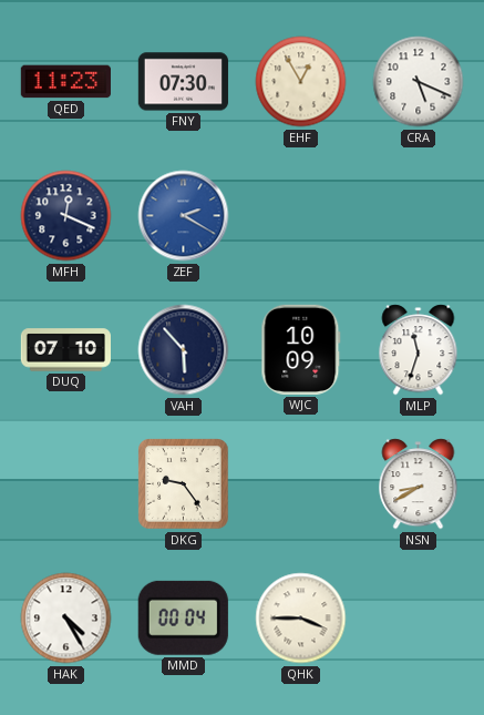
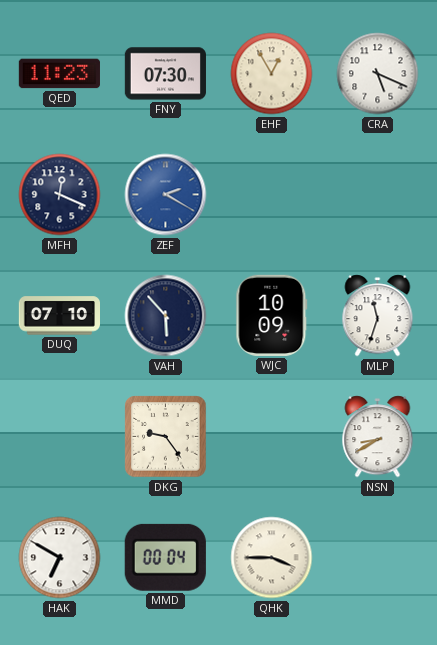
HAK: 4:25 -> 6:50 (60, 558)
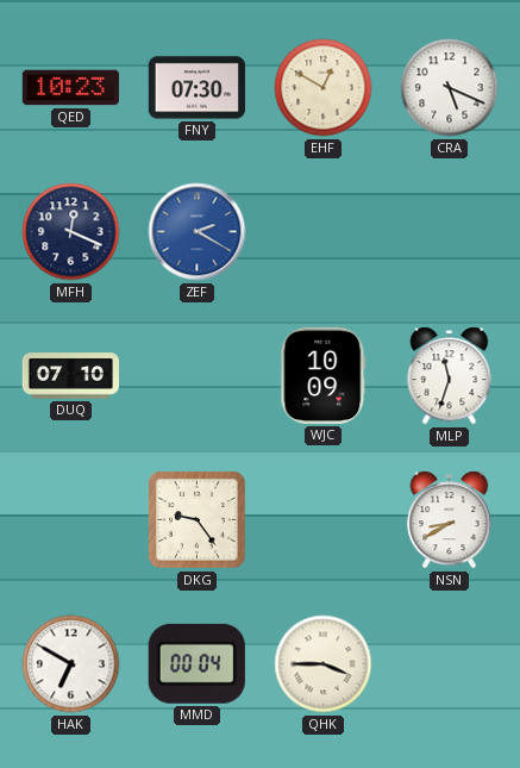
QED: 11:23 -> 10:23 (70, 88)
EHF: 12:55 -> 12:50 (324, 88)
VAH: 5:53 -> none (166, 316)
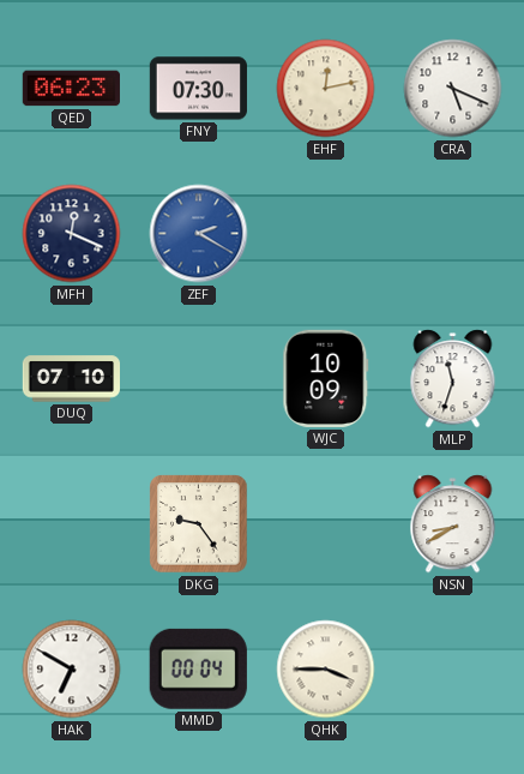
QED: 10:23 -> 06:23 (71, 89)
EHF: 12:50 -> 12:13 (326, 89)
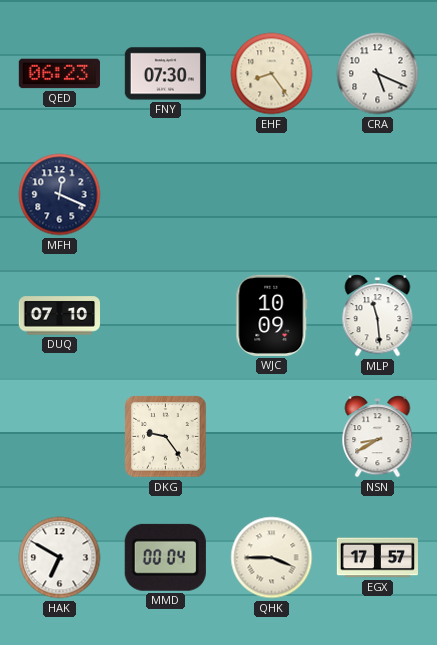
EHF: 12:13 -> 8:24 (272, 74)
ZEF: 2:20 -> none (199, 234)
MLP: 11:33 -> 11:29 (378, 316)
EGX: none -> 17:57 (377, 558)
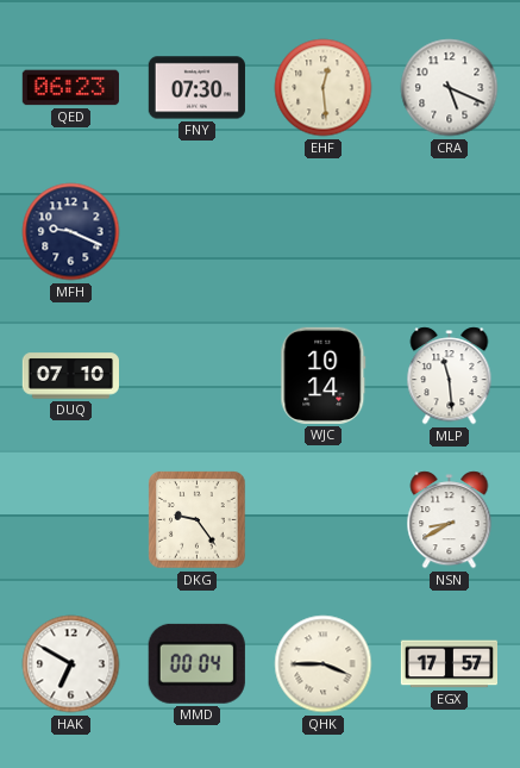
EHF: 8:24 -> 12:29 (324, 88)
MFH: 12:19 -> 9:19 (71, 232)
WJC: 10:09 -> 10:14 (324, 375)
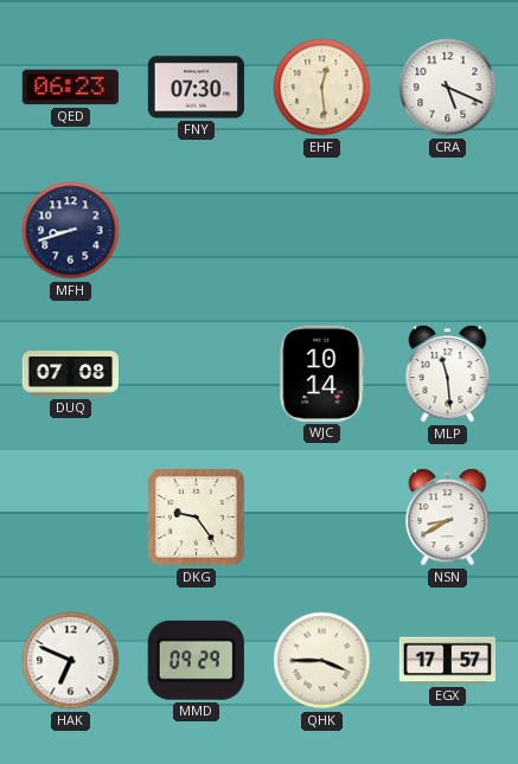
MFH: 9:19 -> 8:42 (71, 231)
DUQ: 07:10 -> 07:08 (70, 374)
HAK: 6:50 -> 6:49 (71, 661)
MMD: 00:04 -> 09:29 (196, 660)
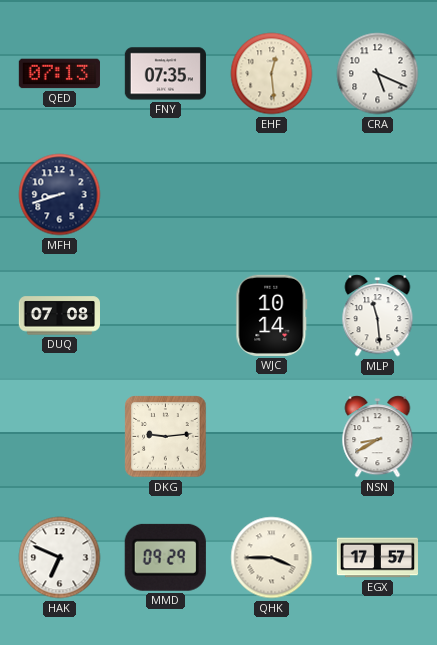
QED: 06:23 -> 07:13 (59, 74)
FNY: 07:30 -> 07:35 (165, 74)
DKG: 9:24 -> 9:14 (166, 437)
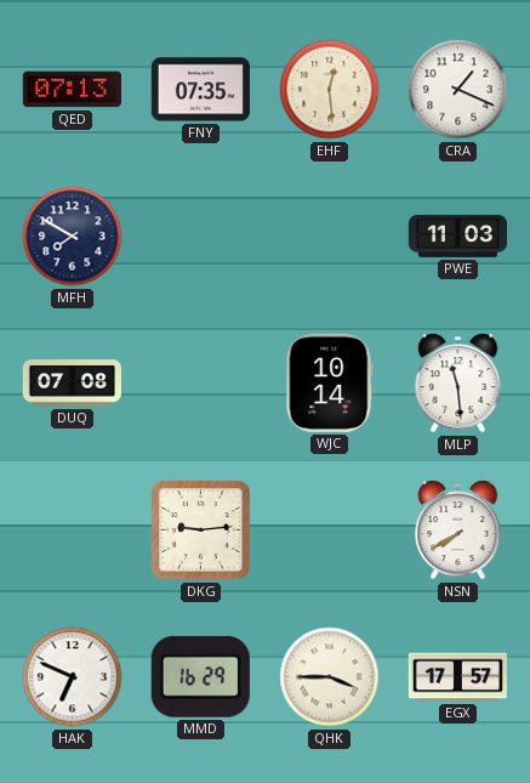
CRA: 5:19 -> 1:19 (458, 90)
MFH: 8:42 -> 7:50 (73, 237)
PWE: none -> 11:03 (457, 236)
NSN: 8:40 -> 7:40 (458, 530)
MMD: 09:29 -> 16:29 (200, 676)
